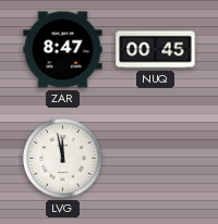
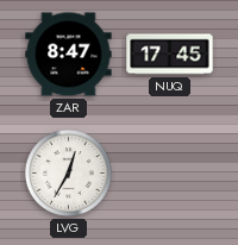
NUQ: 00:45 -> 17:45 (170, 55)
LVG: 11:58 -> 12:35 (68, 172)
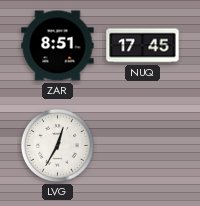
ZAR: 8:47 -> 8:51 (58, 46)
